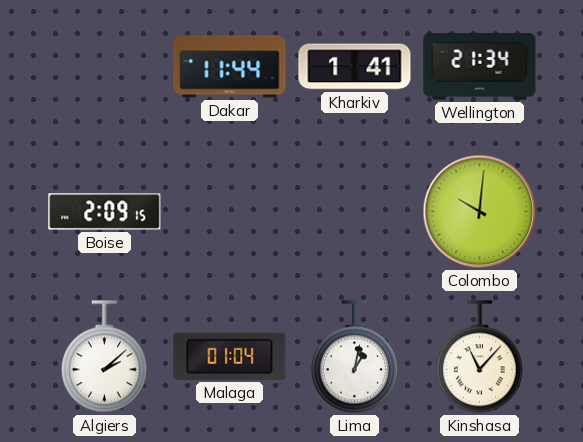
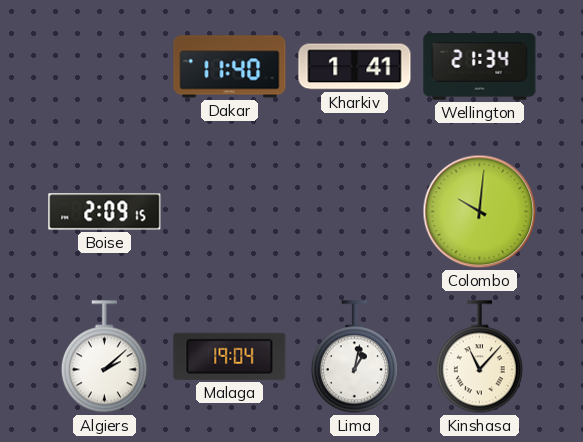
Dakar: 11:44 -> 11:40 (230, 67)
Malaga: 01:04 -> 19:04 (230, 356)
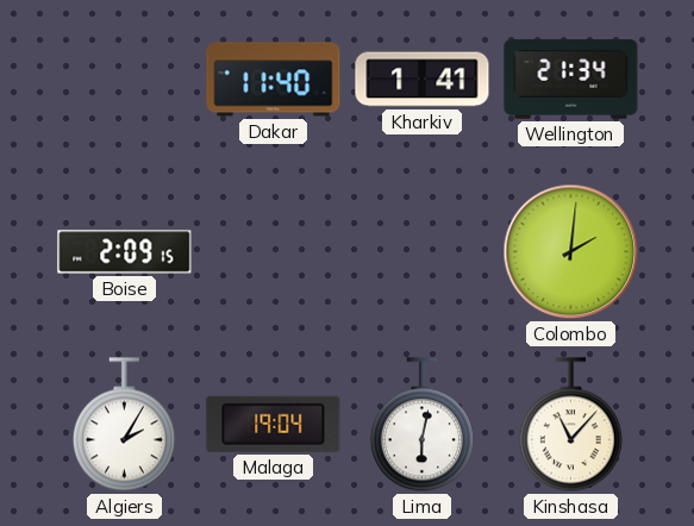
Colombo: 10:01 -> 2:01 (571, 252)
Algiers: 2:08 -> 2:05 (124, 425)
Lima: 1:02 -> 6:02 (421, 425)
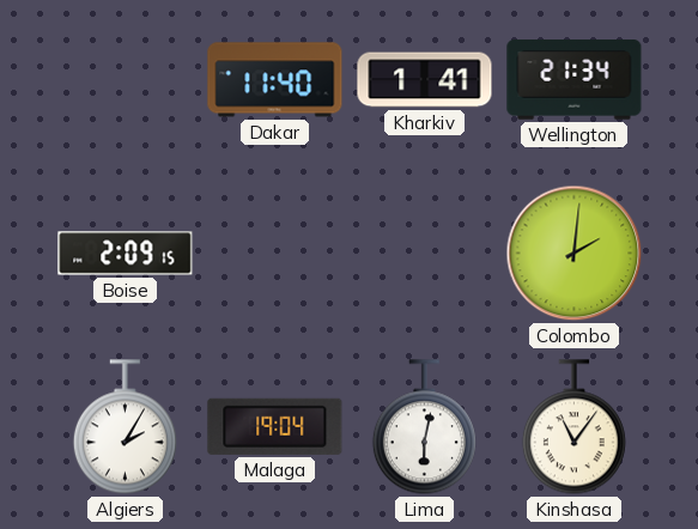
Kinshasa: 11:07 -> 11:06 (573, 427)
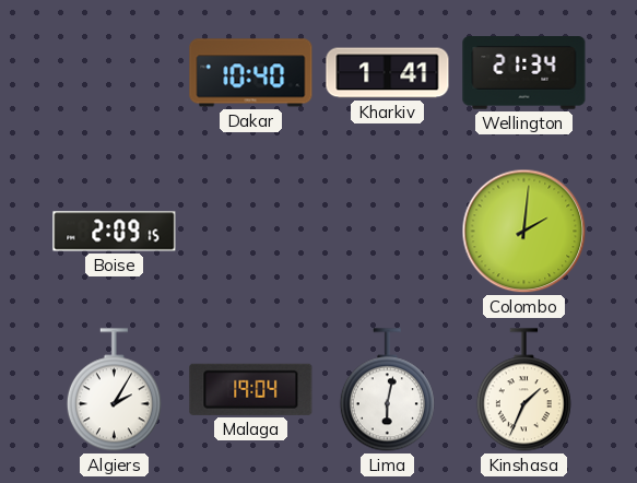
Dakar: 11:40 -> 10:40 (251, 73)
Kinshasa: 11:06 -> 1:34 (523, 390)
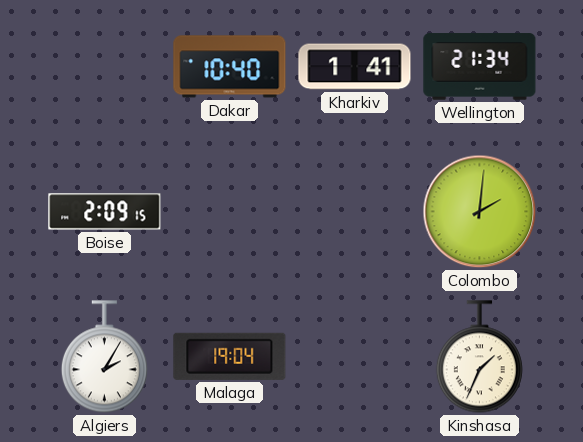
Lima: 6:02 -> none (387, 390)
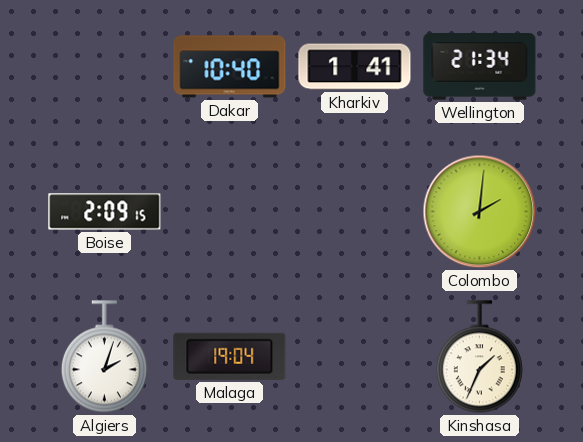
Algiers: 2:05 -> 2:03 (104, 357)
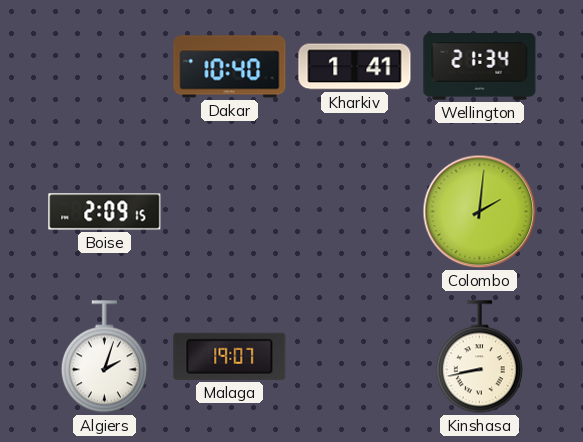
Malaga: 19:04 -> 19:07 (230, 356)
Kinshasa: 1:34 -> 8:43 (479, 357)
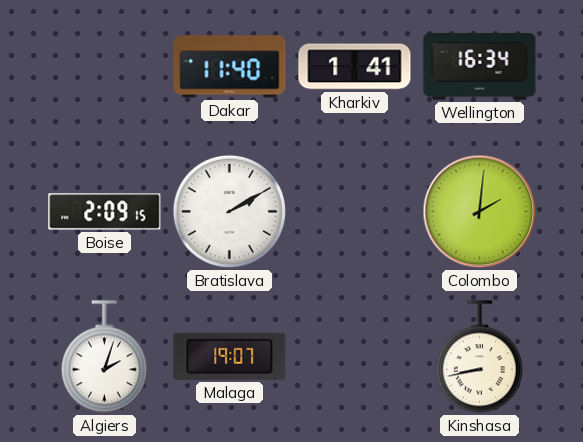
Dakar: 10:40 -> 11:40 (230, 67)
Wellington: 21:34 -> 16:34 (480, 67)
Bratislava: none -> 2:10 (229, 211)
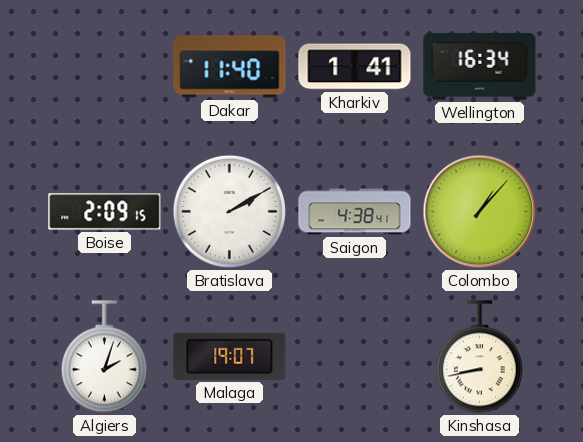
Saigon: none -> 4:38 (355, 212)
Colombo: 2:01 -> 1:07 (480, 212)
